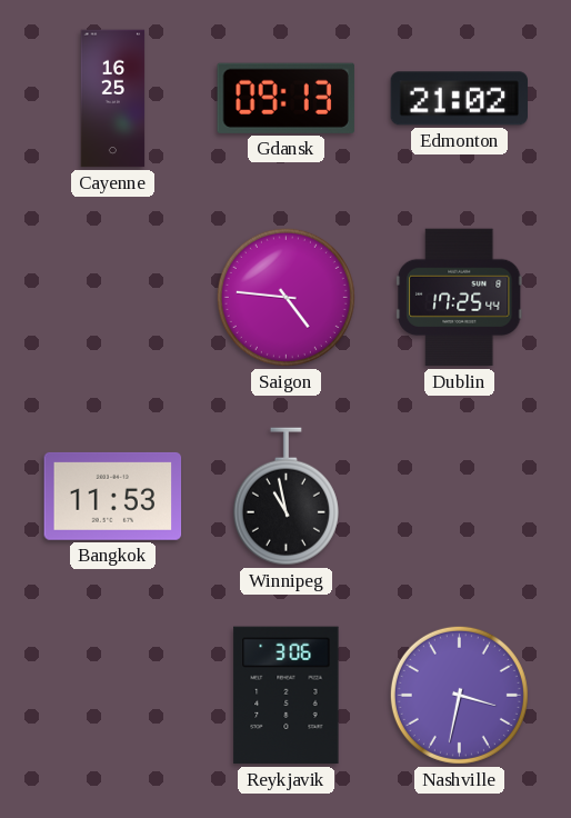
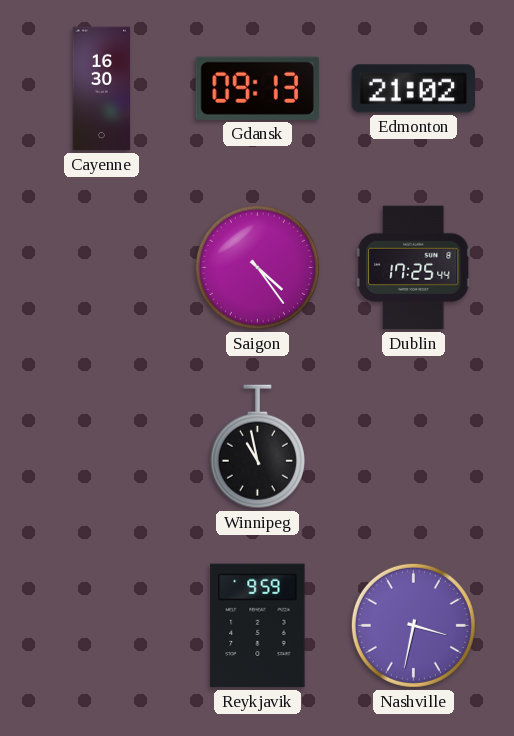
Cayenne: 16:25 -> 16:30 (102, 89)
Saigon: 4:46 -> 4:24 (257, 267)
Bangkok: 11:53 -> none (113, 496)
Reykjavik: 3:06 -> 9:59 (258, 626)
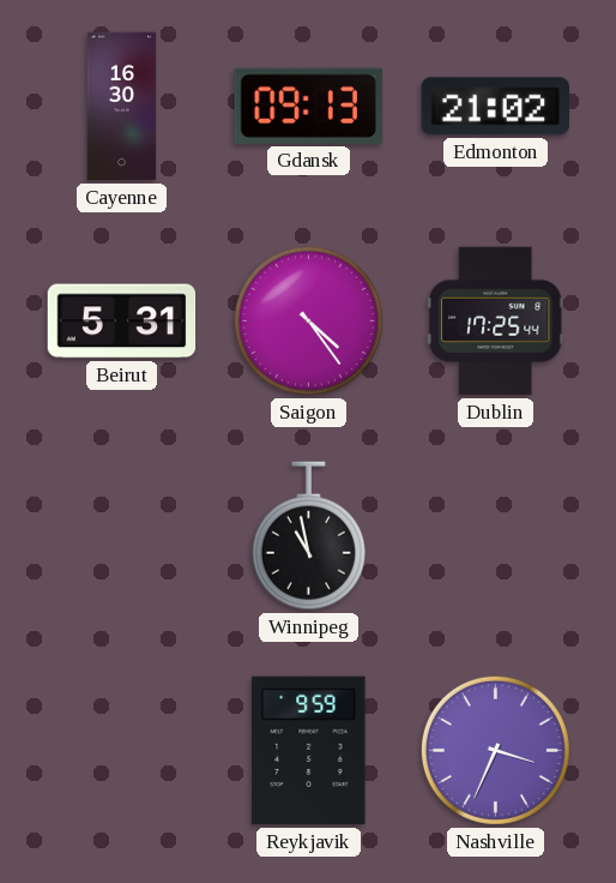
Beirut: none -> 5:31 (122, 322)
Nashville: 3:32 -> 3:34 (495, 750)
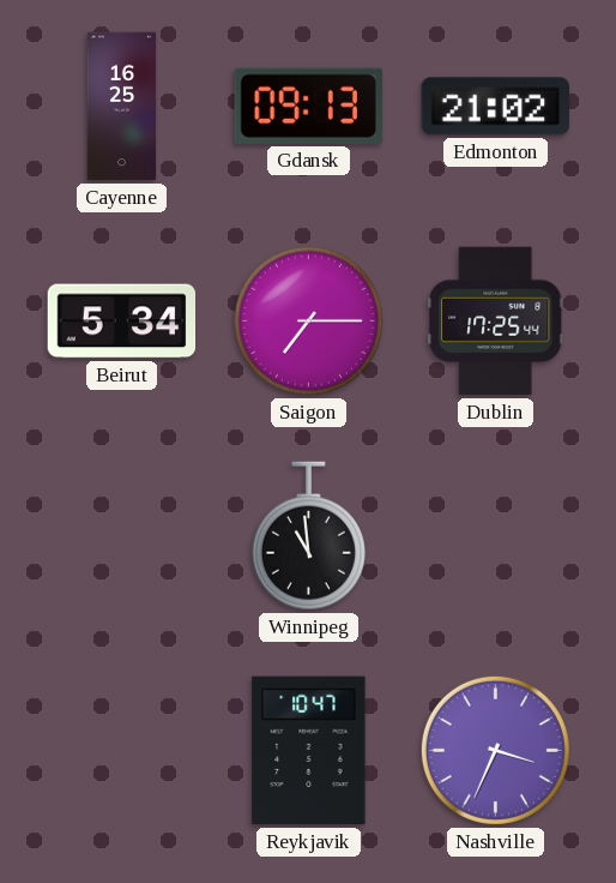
Cayenne: 16:30 -> 16:25 (122, 107)
Beirut: 5:31 -> 5:34 (122, 322)
Saigon: 4:24 -> 7:15 (308, 320)
Winnipeg: 10:58 -> 10:59 (308, 536)
Reykjavik: 9:59 -> 10:47 (309, 751)
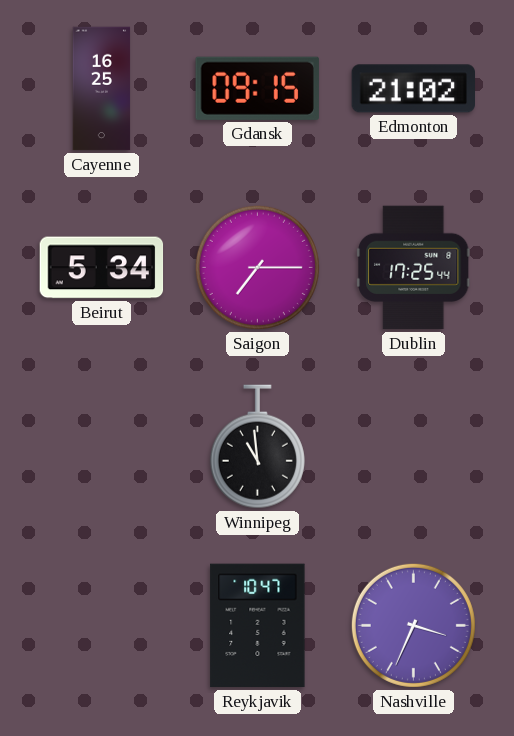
Gdansk: 09:13 -> 09:15 (257, 88)
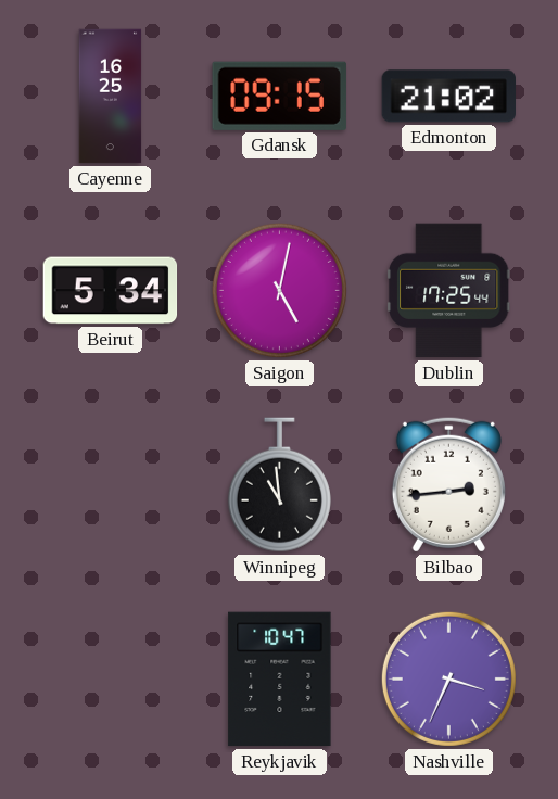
Saigon: 7:15 -> 5:02 (279, 290)
Bilbao: none -> 2:44 (448, 484)
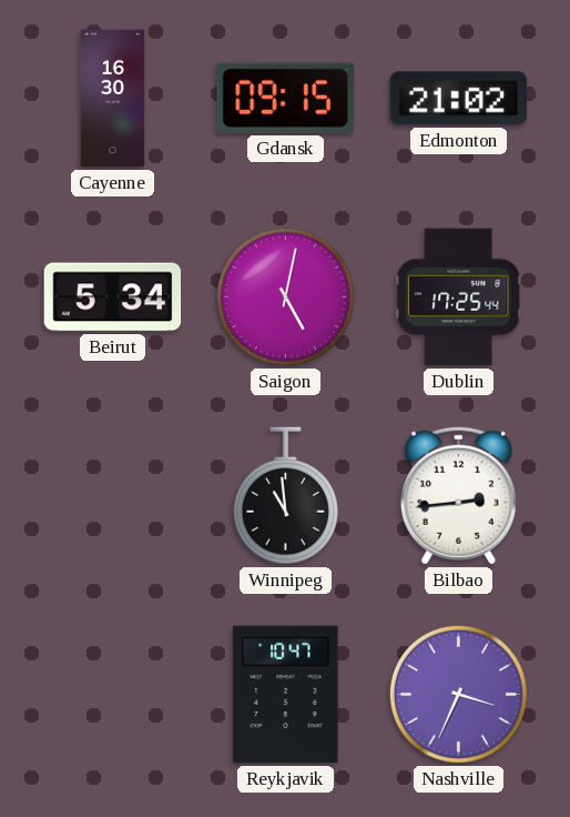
Cayenne: 16:25 -> 16:30 (113, 99)
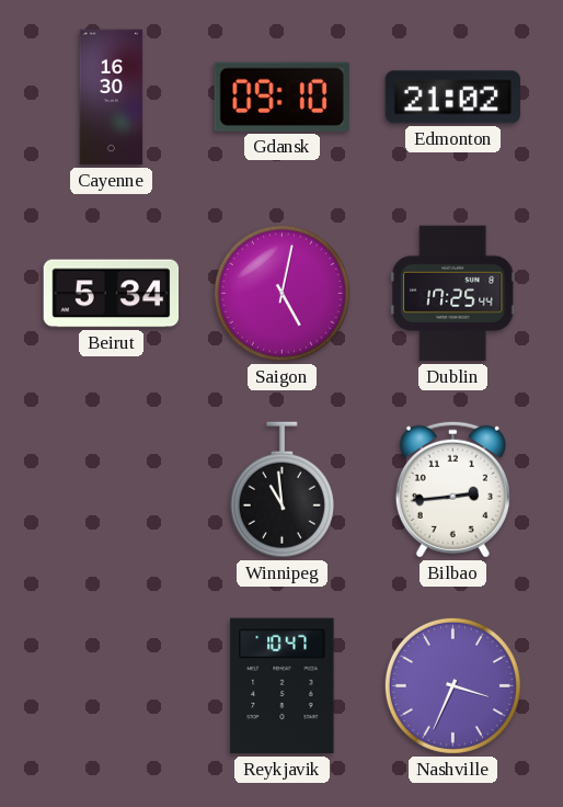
Gdansk: 09:15 -> 09:10 (281, 96)
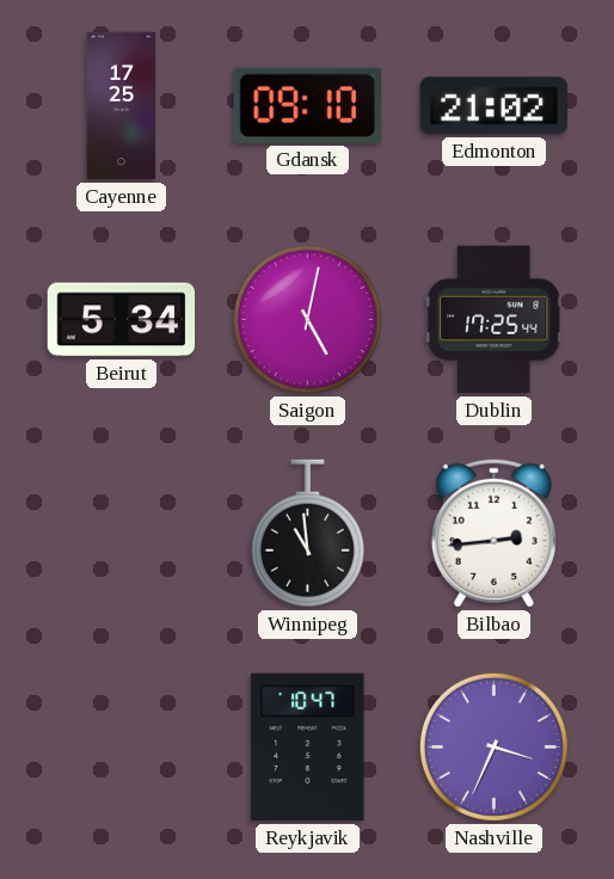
Cayenne: 16:30 -> 17:25 (122, 106)
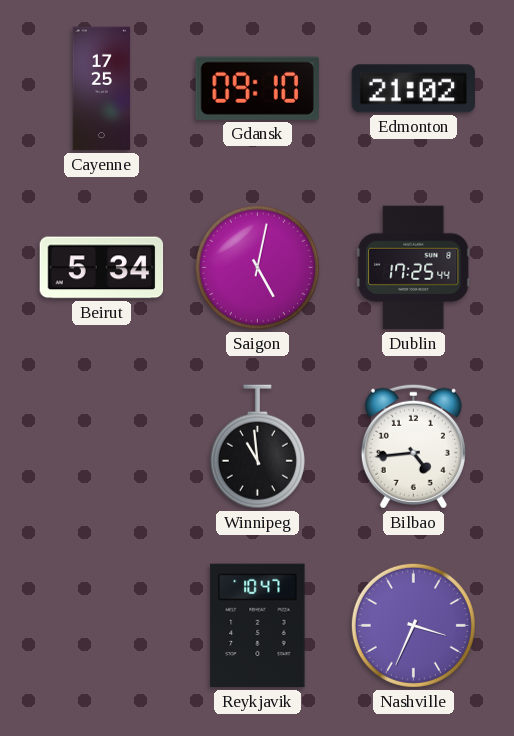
Bilbao: 2:44 -> 4:44 (413, 446)
